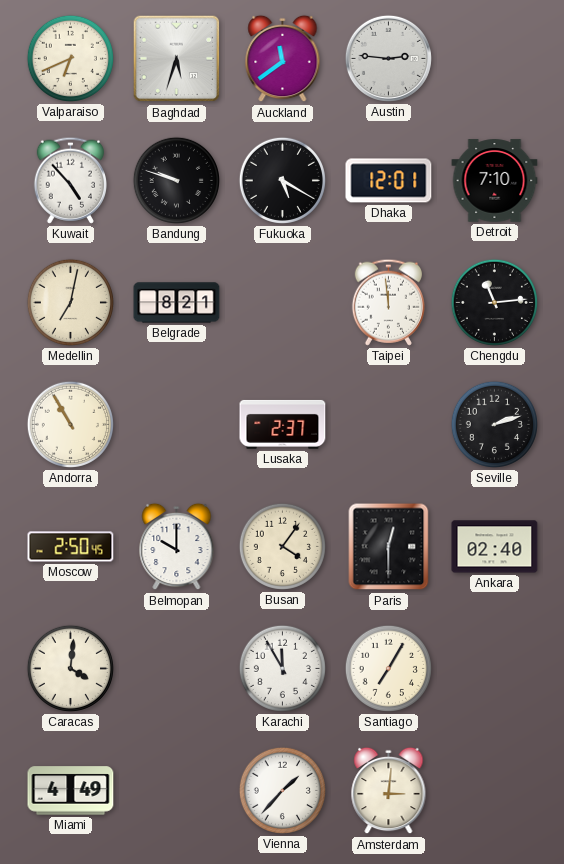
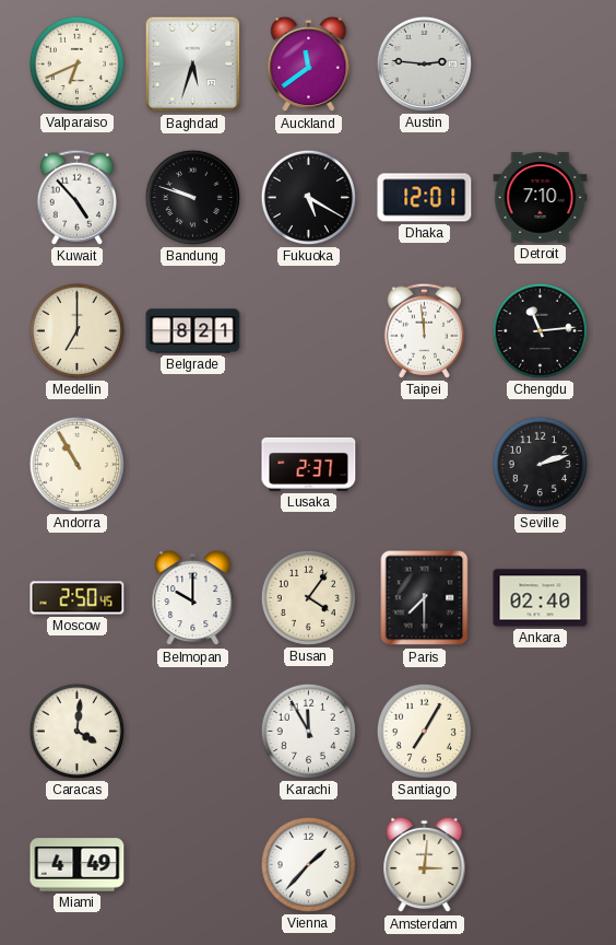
Medellin: 7:02 -> 7:00 (76, 330)
Paris: 12:30 -> 7:30 (425, 598)
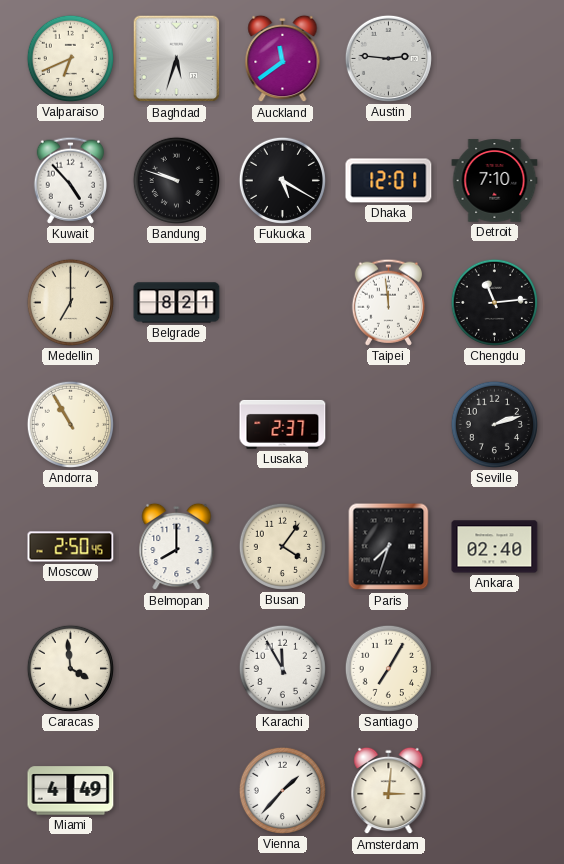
Belmopan: 10:00 -> 8:00 (177, 547)
Paris: 7:30 -> 7:33 (389, 547)
Caracas: 4:01 -> 3:59 (70, 668)
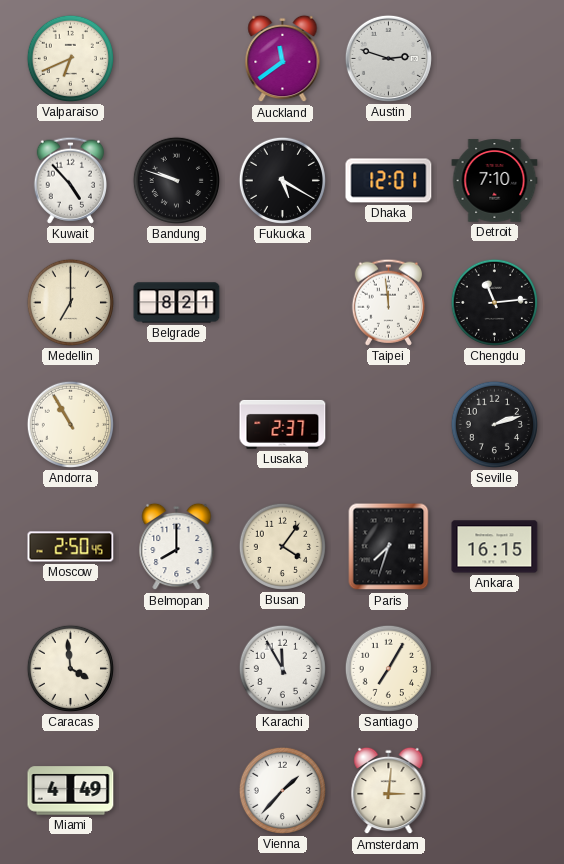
Baghdad: 5:33 -> none (177, 59)
Austin: 2:46 -> 2:48 (388, 58)
Ankara: 02:40 -> 16:15 (495, 547)
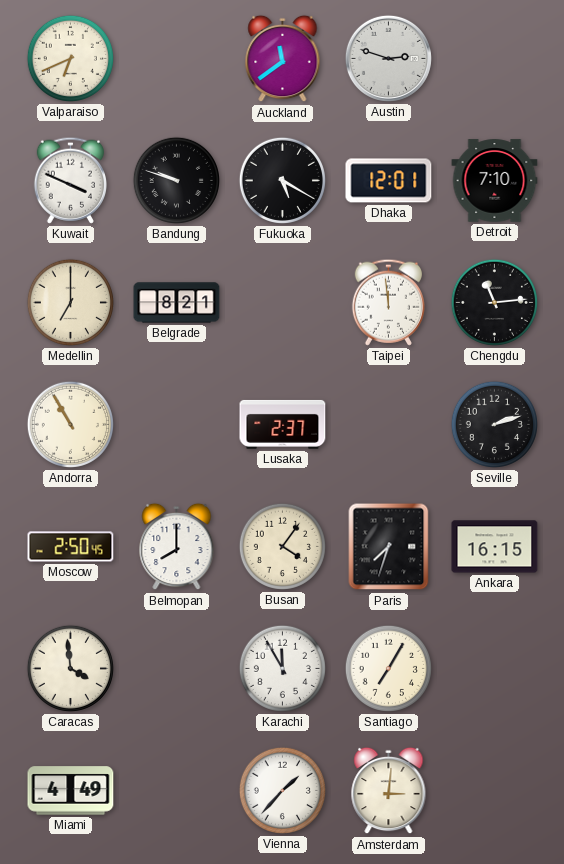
Kuwait: 4:53 -> 3:49 (70, 180)
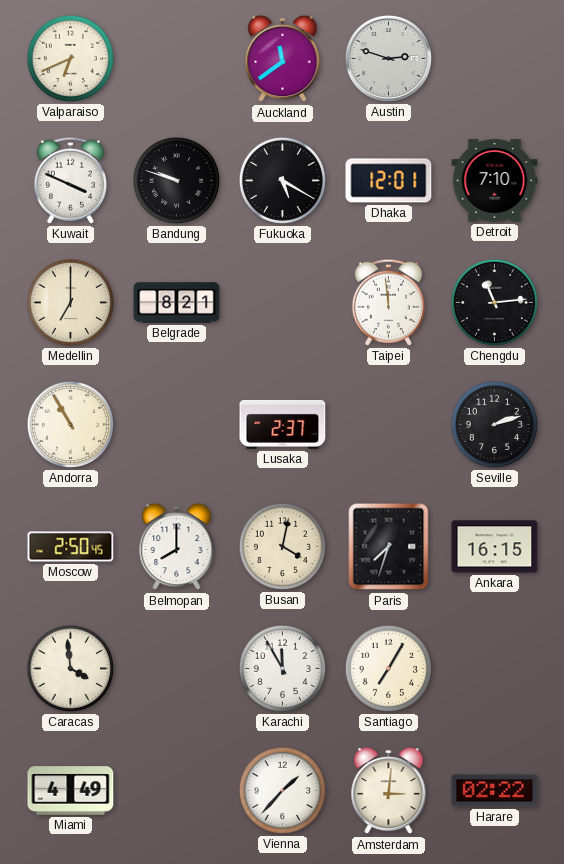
Busan: 4:06 -> 4:02 (282, 546)
Harare: none -> 02:22 (495, 791)
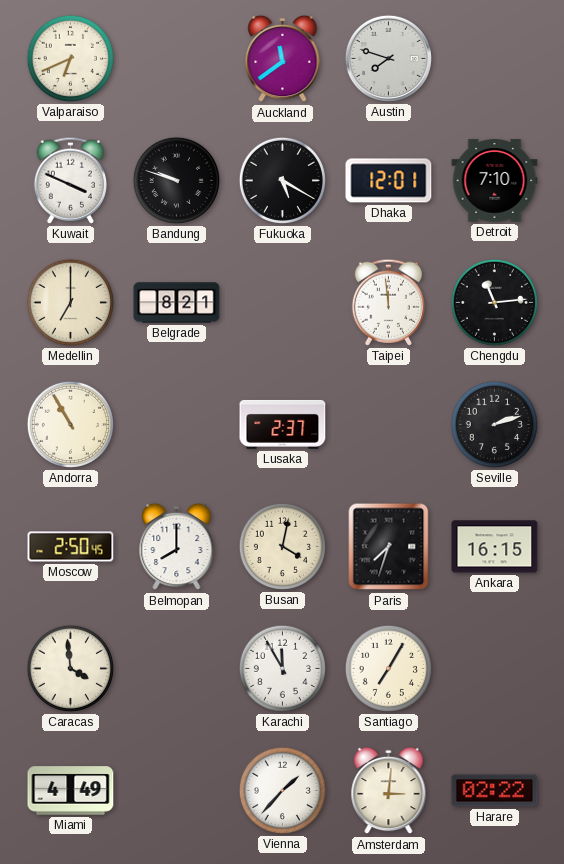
Austin: 2:48 -> 7:48 (388, 58)
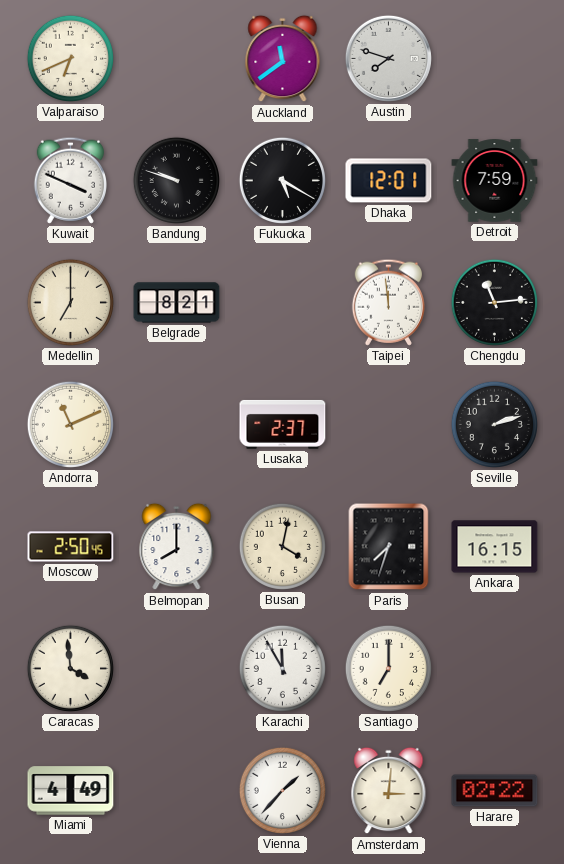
Detroit: 7:10 -> 7:59 (495, 181)
Andorra: 10:55 -> 11:11 (70, 424)
Santiago: 7:05 -> 7:00 (388, 668)
